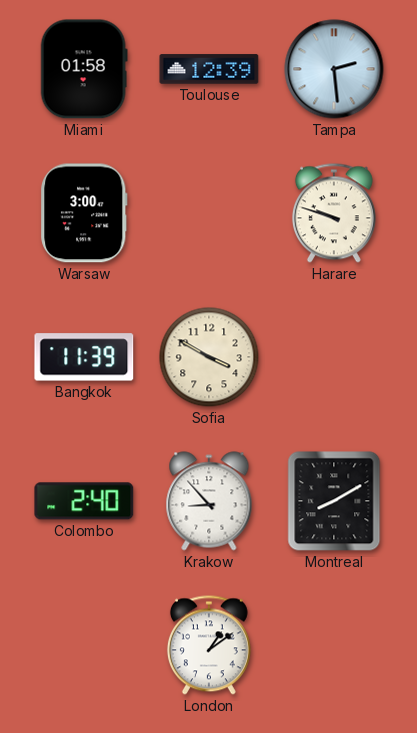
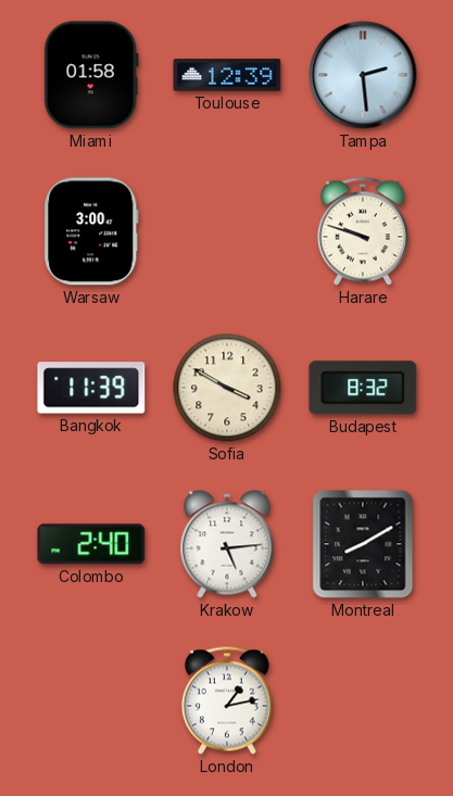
Budapest: none -> 8:32 (363, 388)
Krakow: 8:53 -> 5:14 (227, 544)
London: 1:09 -> 1:13 (227, 700)
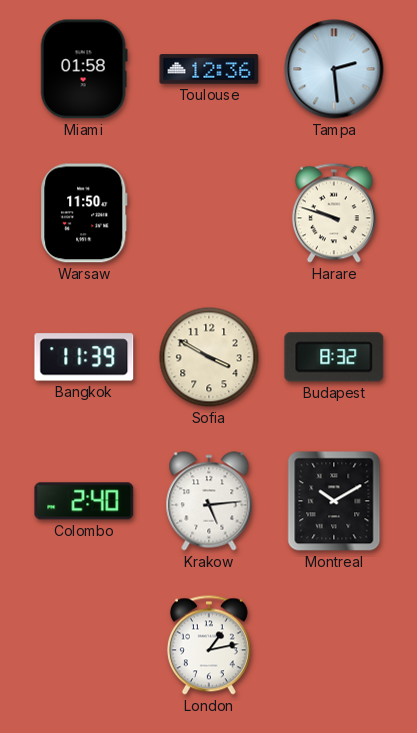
Toulouse: 12:39 -> 12:36 (209, 69)
Warsaw: 3:00 -> 11:50 (84, 213)
Montreal: 8:10 -> 10:10 (334, 501)
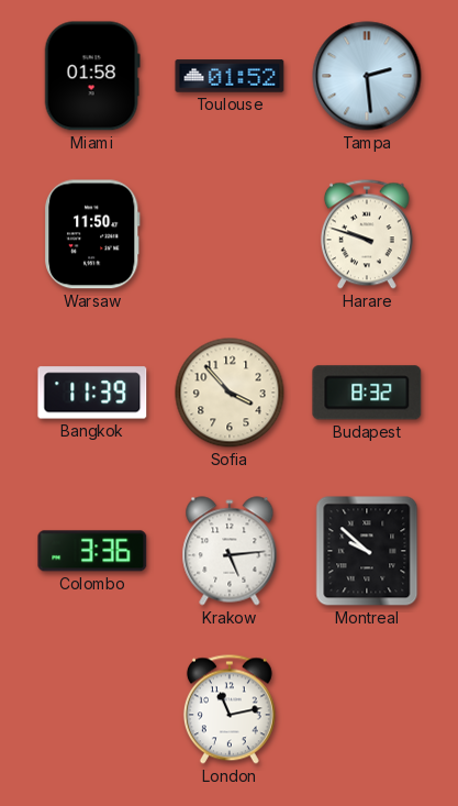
Toulouse: 12:36 -> 01:52 (230, 76)
Sofia: 3:50 -> 3:53 (230, 393)
Colombo: 2:40 -> 3:36 (92, 551)
Montreal: 10:10 -> 9:52 (367, 551)
London: 1:13 -> 11:13 (230, 709)
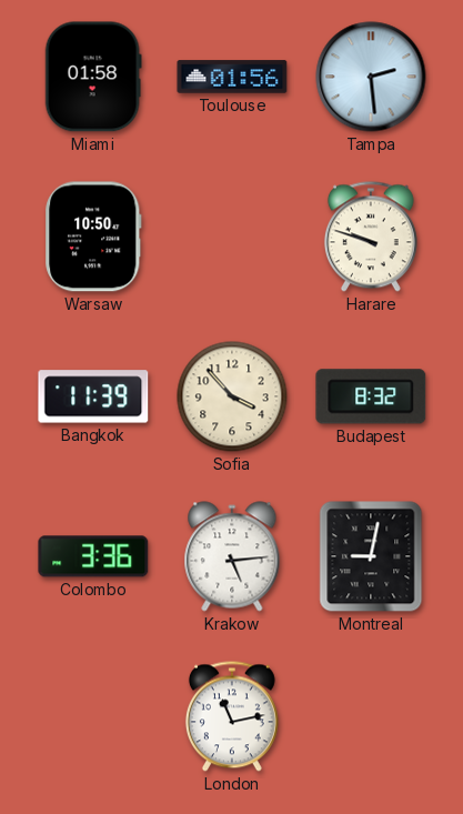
Toulouse: 01:52 -> 01:56 (232, 77)
Warsaw: 11:50 -> 10:50 (93, 237)
Montreal: 9:52 -> 9:02 (371, 556)
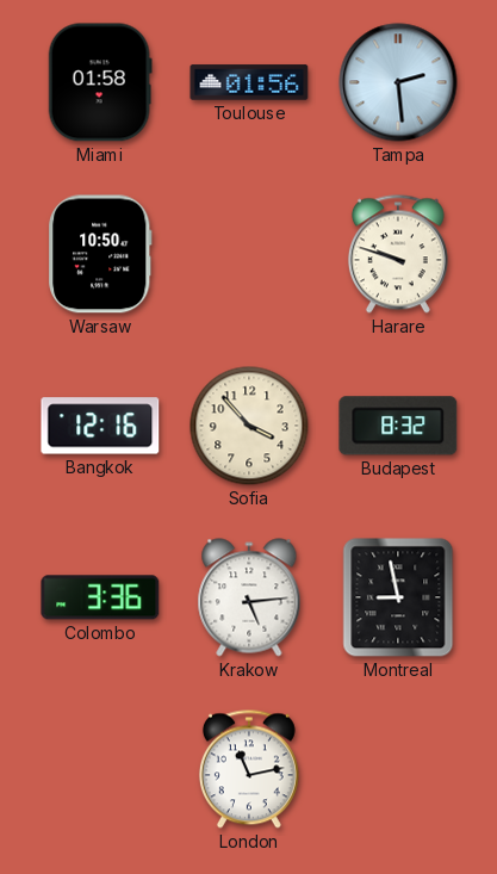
Bangkok: 11:39 -> 12:16 (100, 426)
Montreal: 9:02 -> 8:58 (398, 597)
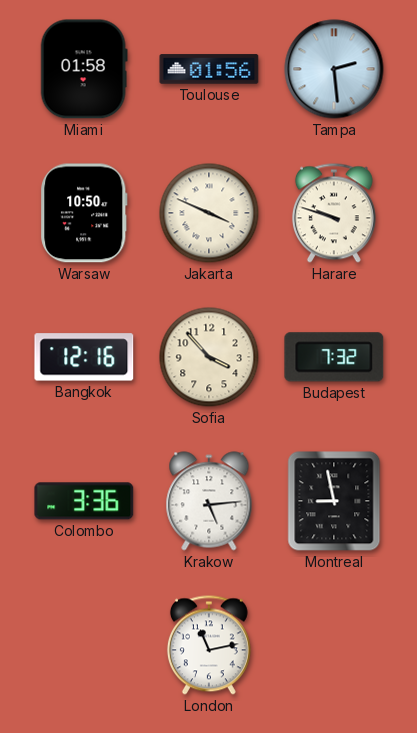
Jakarta: none -> 3:49 (209, 213)
Budapest: 8:32 -> 7:32 (334, 357)
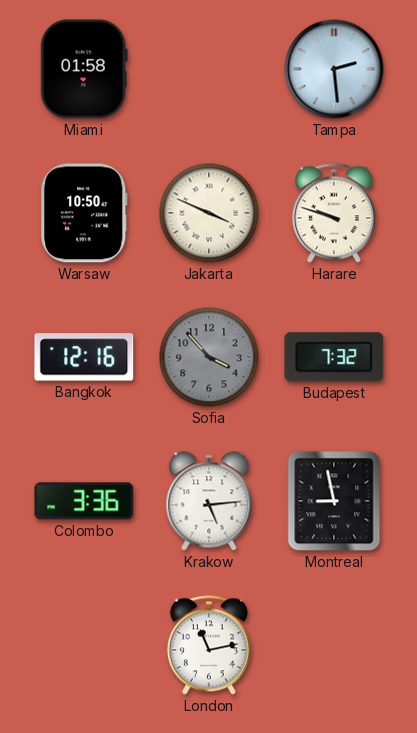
Toulouse: 01:56 -> none (209, 69)
Sofia dial: cream -> grey (209, 357)
